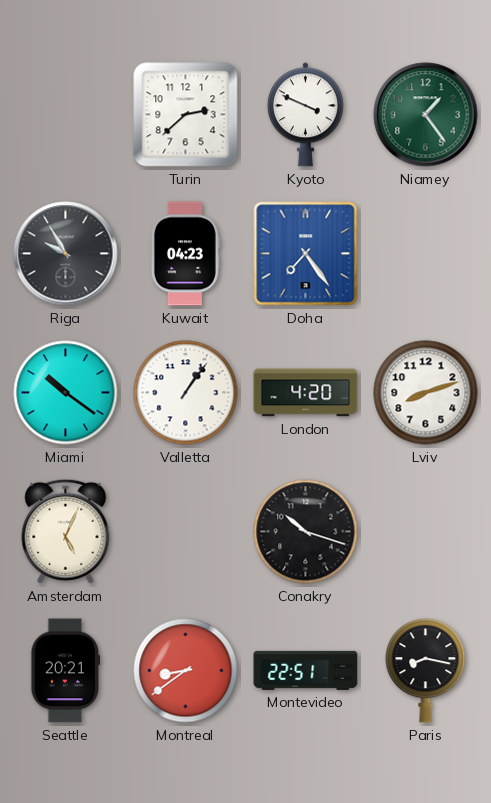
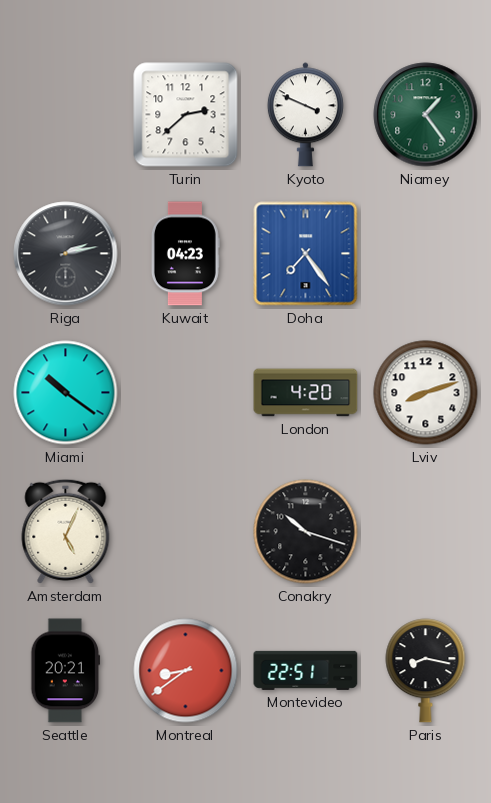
Riga: 9:55 -> 2:13 (66, 254)
Valletta: 1:06 -> none (186, 393)
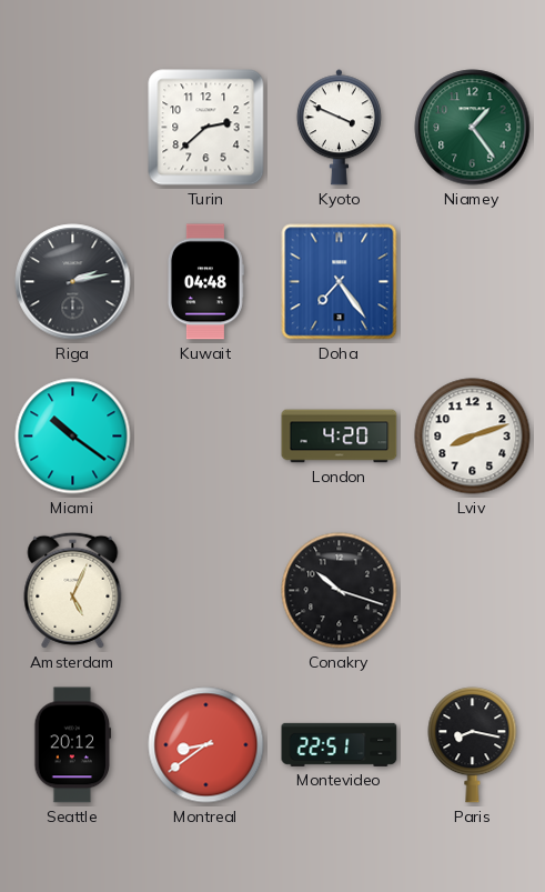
Kuwait: 04:23 -> 04:48 (205, 282)
Seattle: 20:21 -> 20:12 (73, 745)
